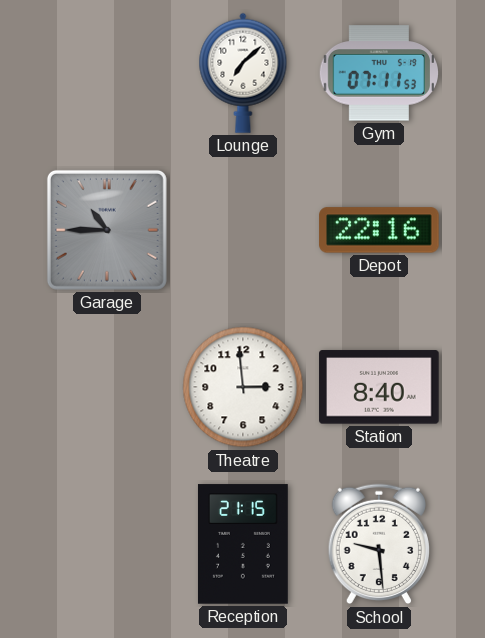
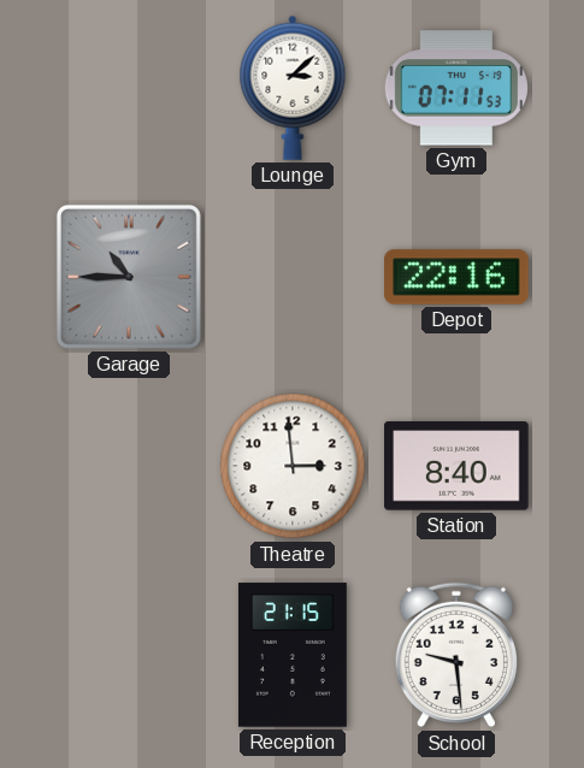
Lounge: 7:08 -> 3:08 (293, 88)
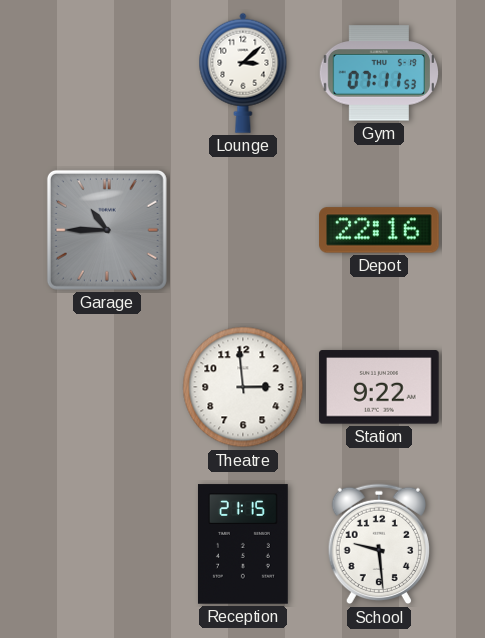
Station: 8:40 -> 9:22 (379, 387)
